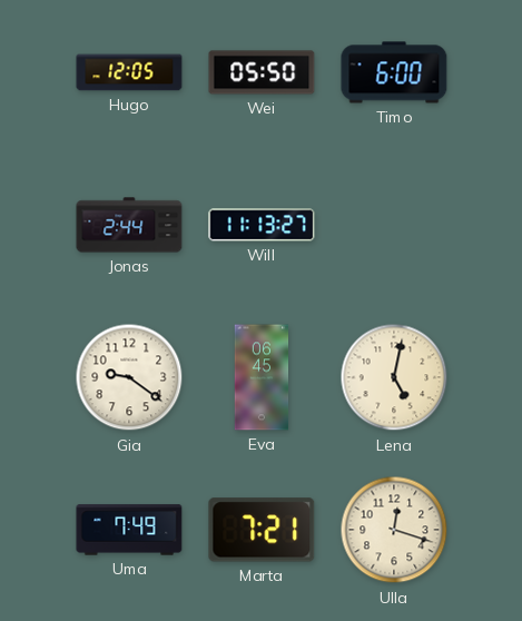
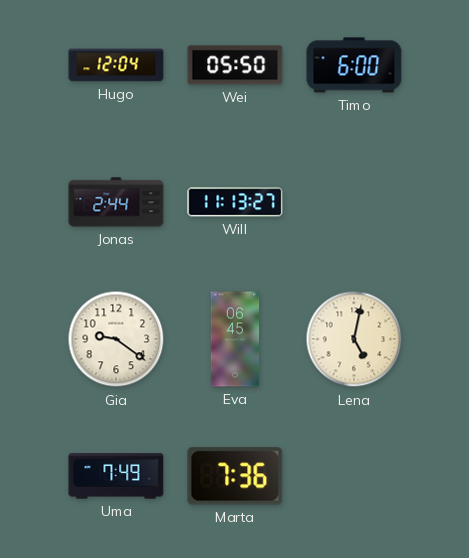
Hugo: 12:05 -> 12:04 (116, 65)
Marta: 7:21 -> 7:36 (235, 476)
Ulla: 12:18 -> none (394, 530)
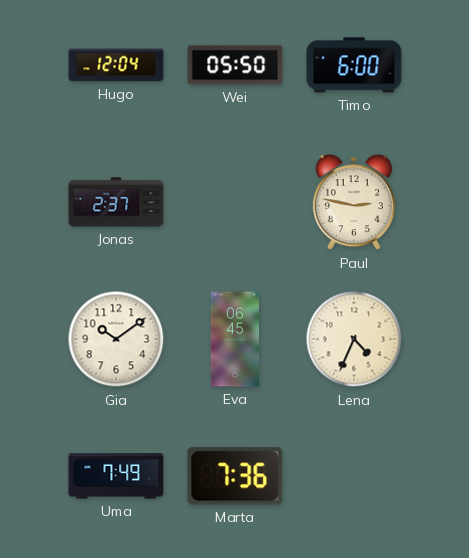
Jonas: 2:44 -> 2:37 (116, 202)
Will: 11:13 -> none (235, 202)
Paul: none -> 2:47 (354, 203)
Gia: 9:21 -> 10:09 (116, 339)
Lena: 5:02 -> 4:34 (354, 339)
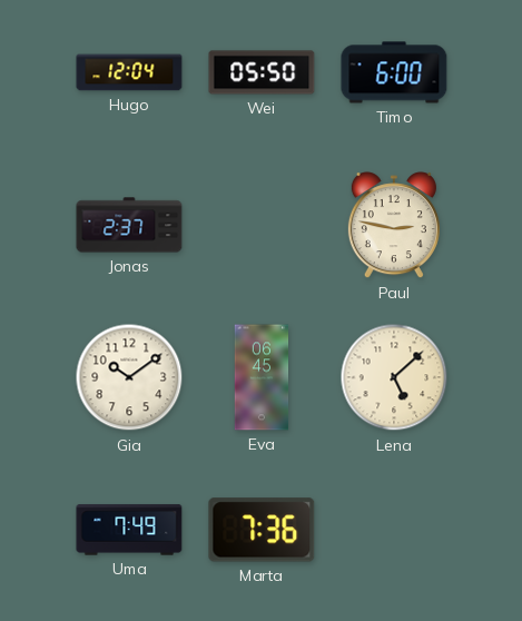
Lena: 4:34 -> 5:08 (394, 377)
